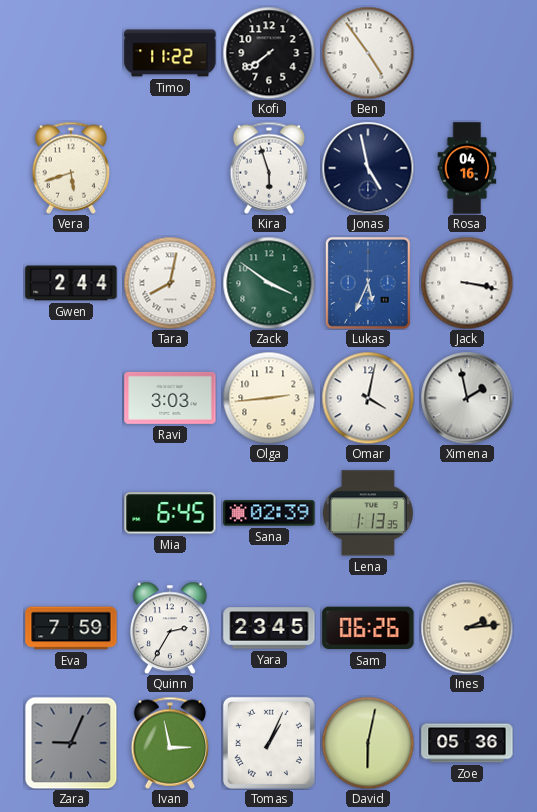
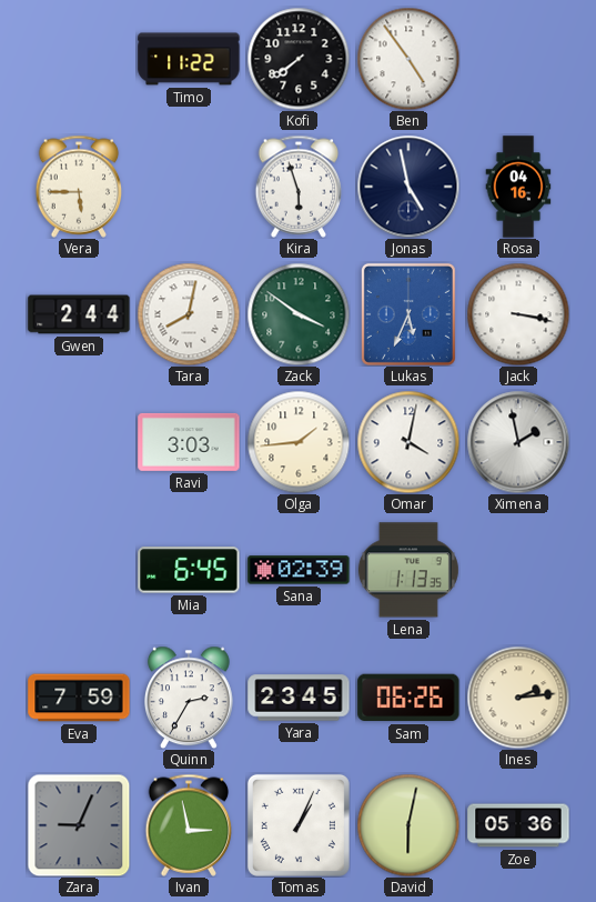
Vera: 5:42 -> 5:45 (79, 187)
Olga: 2:44 -> 1:44 (299, 442)
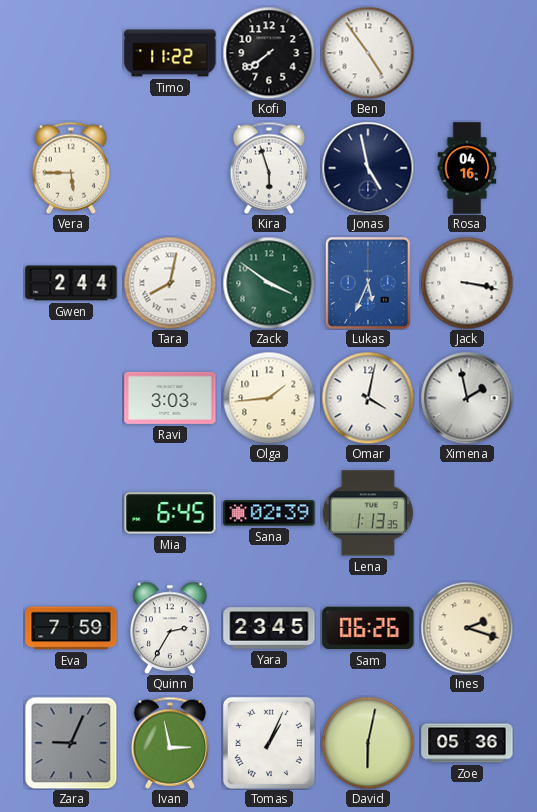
Ines: 2:14 -> 2:18 (467, 628)
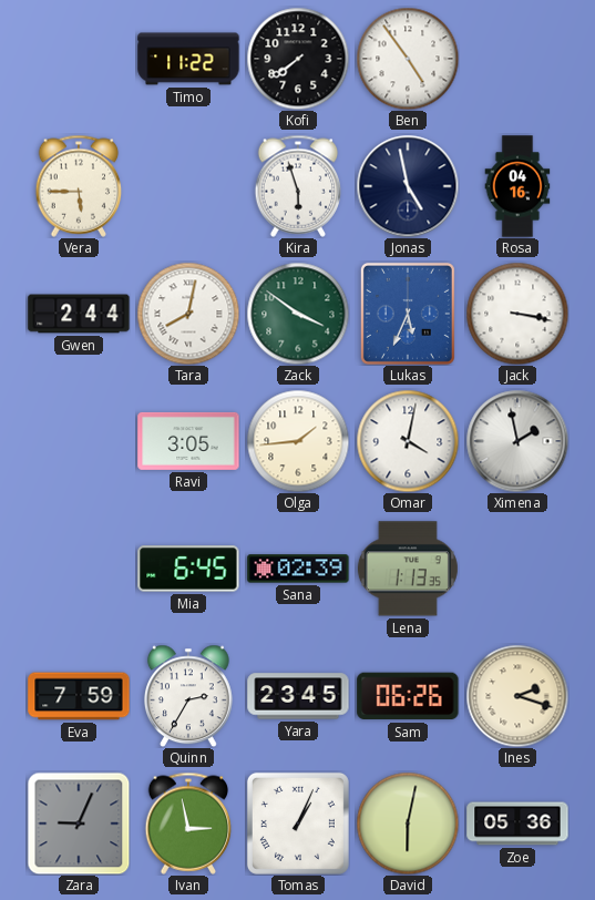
Ravi: 3:03 -> 3:05 (188, 441)
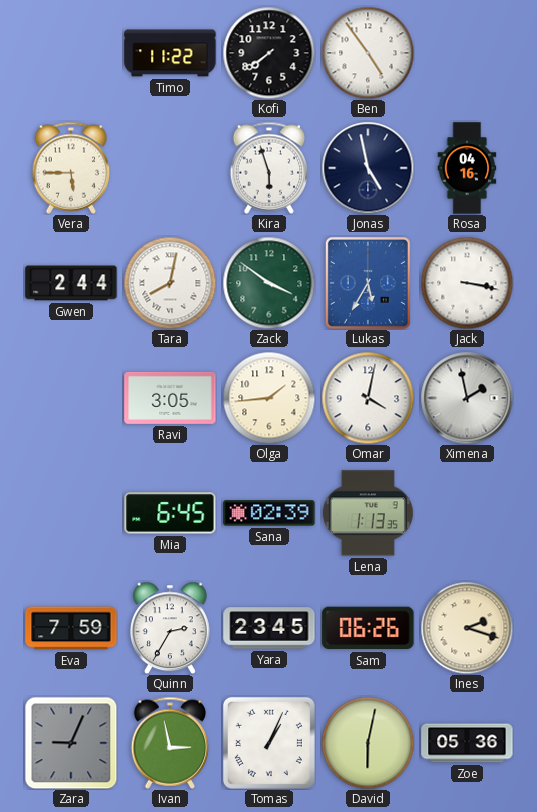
Lukas: 5:34 -> 5:35 (368, 283)
